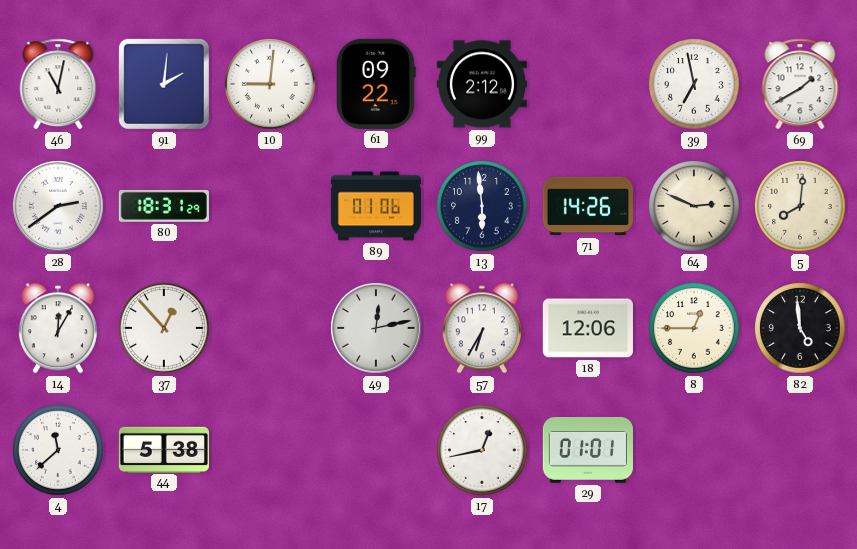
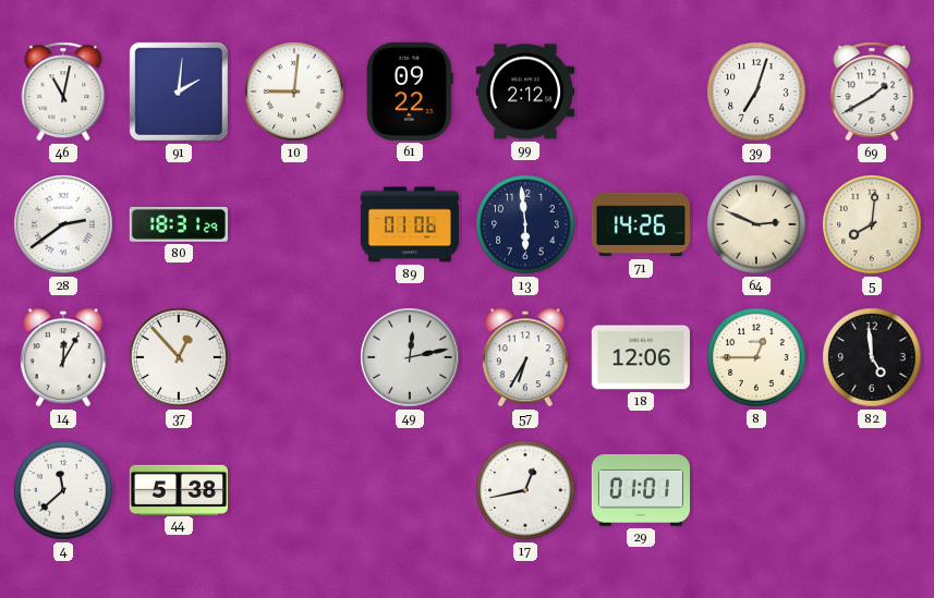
39: 6:58 -> 7:03 (756, 91)
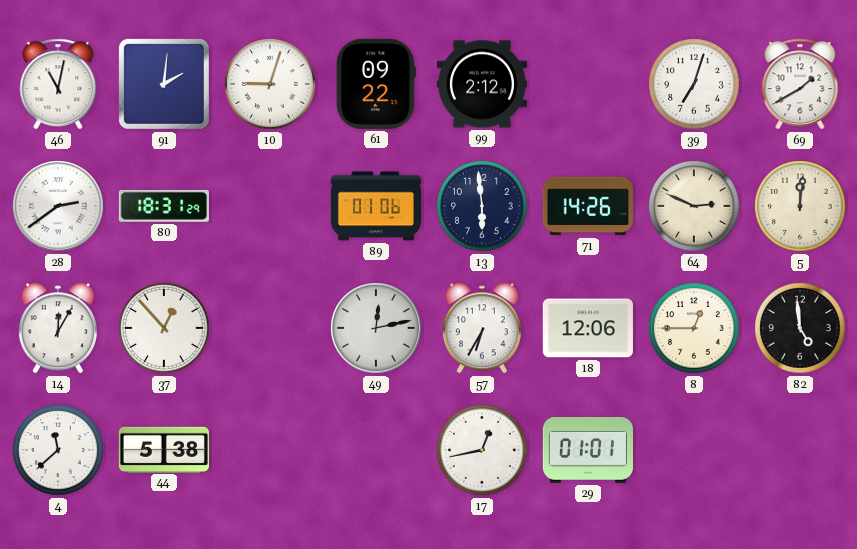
10: 9:01 -> 9:03 (270, 84)
5: 8:01 -> 12:01 (800, 206)
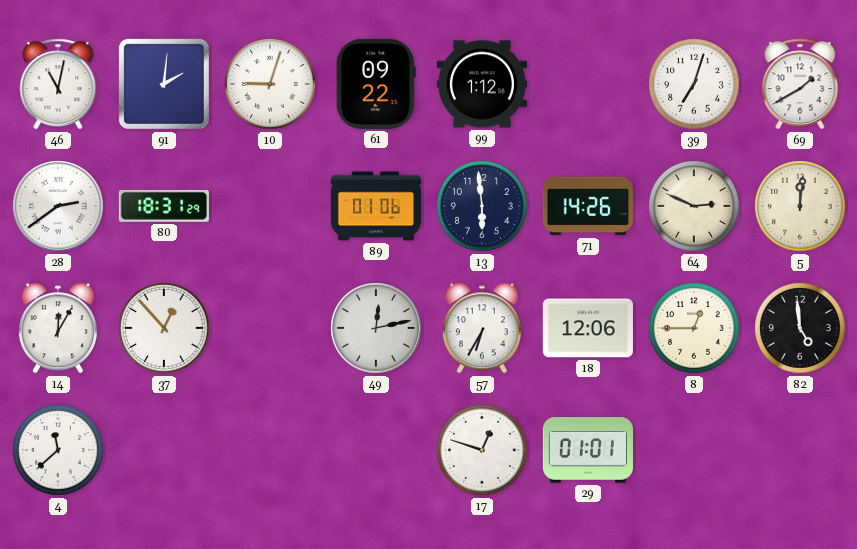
99: 2:12 -> 1:12 (482, 84)
44: 5:38 -> none (164, 449)
17: 12:43 -> 12:48 (482, 450)
